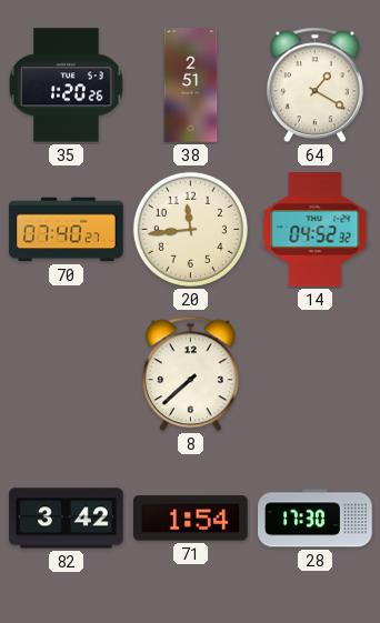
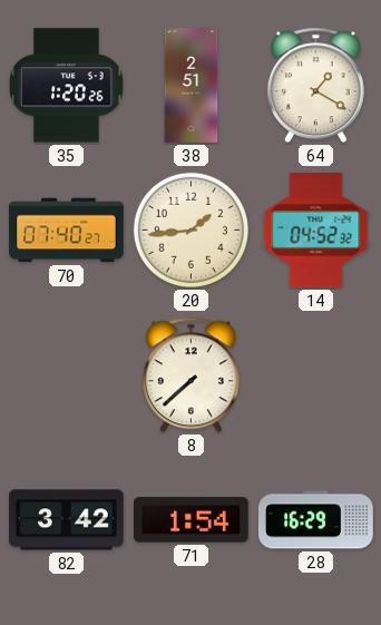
20: 11:44 -> 1:44 (190, 230)
28: 17:30 -> 16:29 (316, 520)
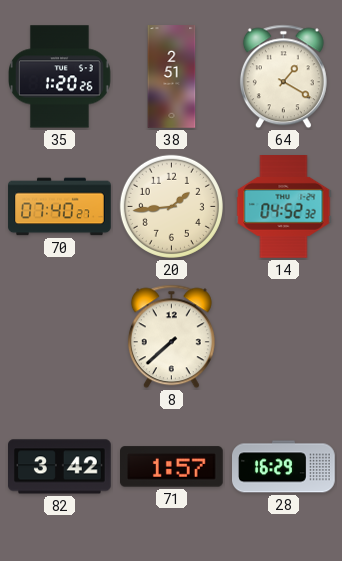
71: 1:54 -> 1:57 (172, 467)
